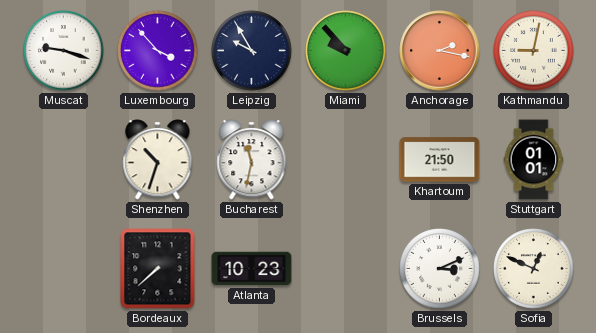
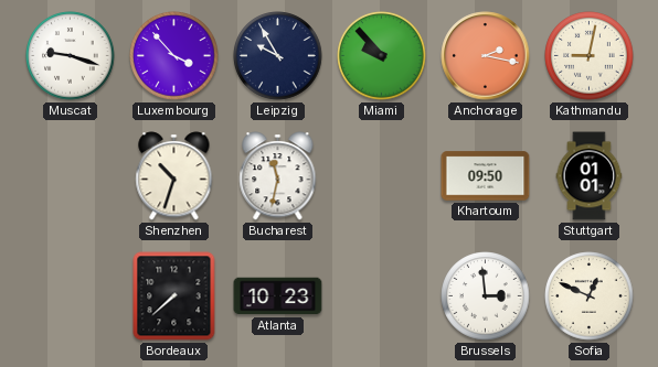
Khartoum: 21:50 -> 09:50 (486, 176)
Brussels: 3:11 -> 2:59 (486, 296)
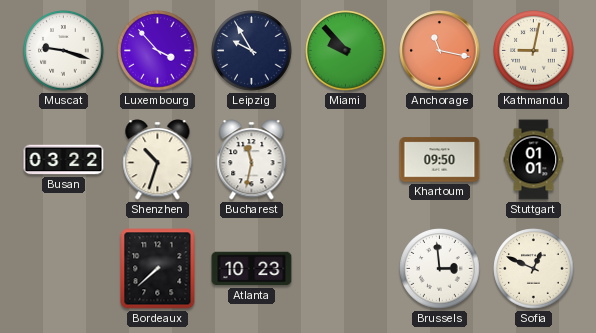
Anchorage: 2:17 -> 11:17 (440, 51)
Busan: none -> 03:22 (64, 160)
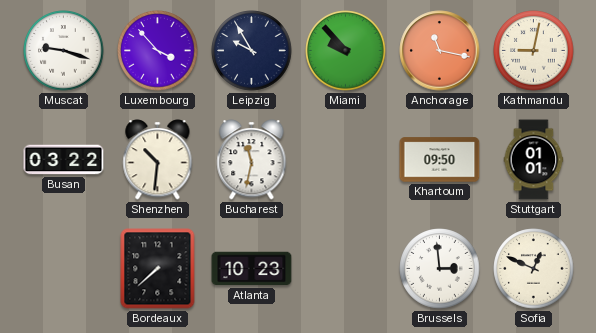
Shenzhen: 10:33 -> 10:31 (158, 160)
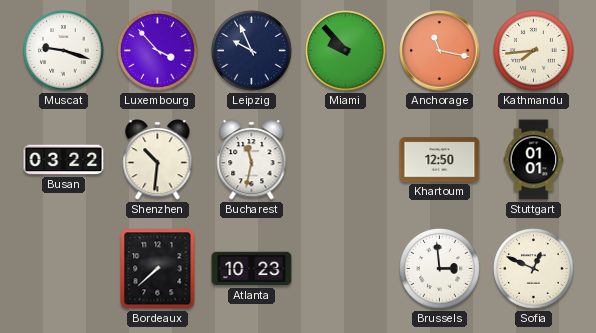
Leipzig: 9:55 -> 9:56 (252, 51)
Kathmandu: 9:02 -> 7:44 (534, 51)
Khartoum: 09:50 -> 12:50 (440, 160)
